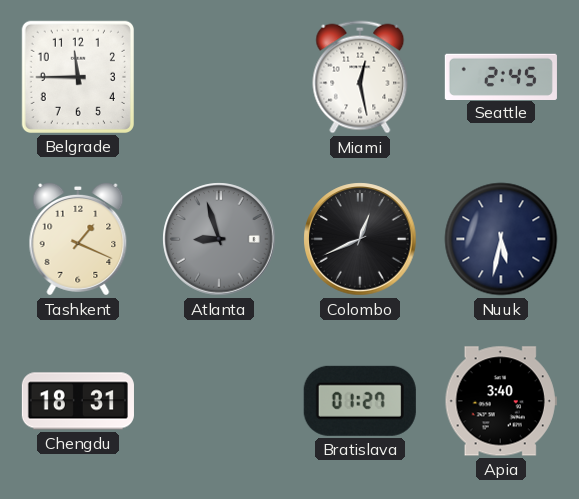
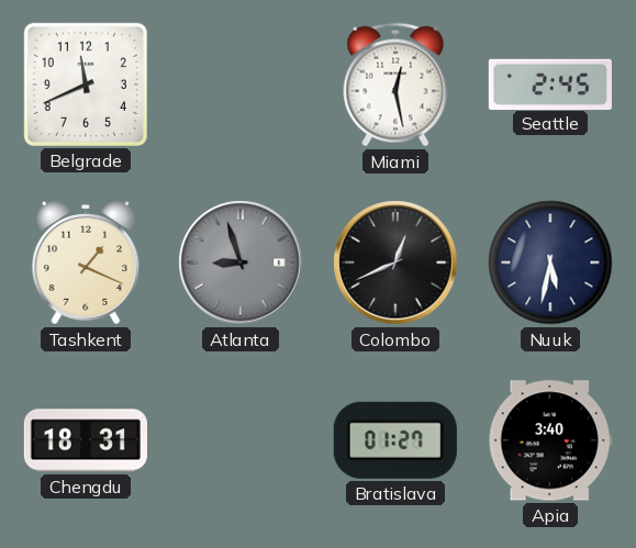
Belgrade: 11:45 -> 11:41 (86, 85)
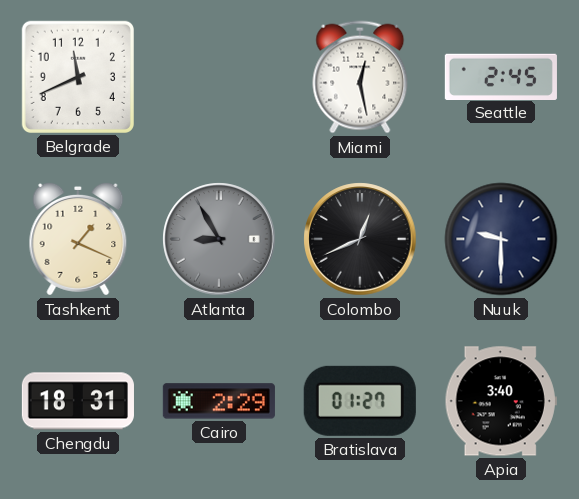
Atlanta: 8:57 -> 8:55 (219, 239)
Nuuk: 5:32 -> 9:30 (501, 239)
Cairo: none -> 2:29 (219, 401)
